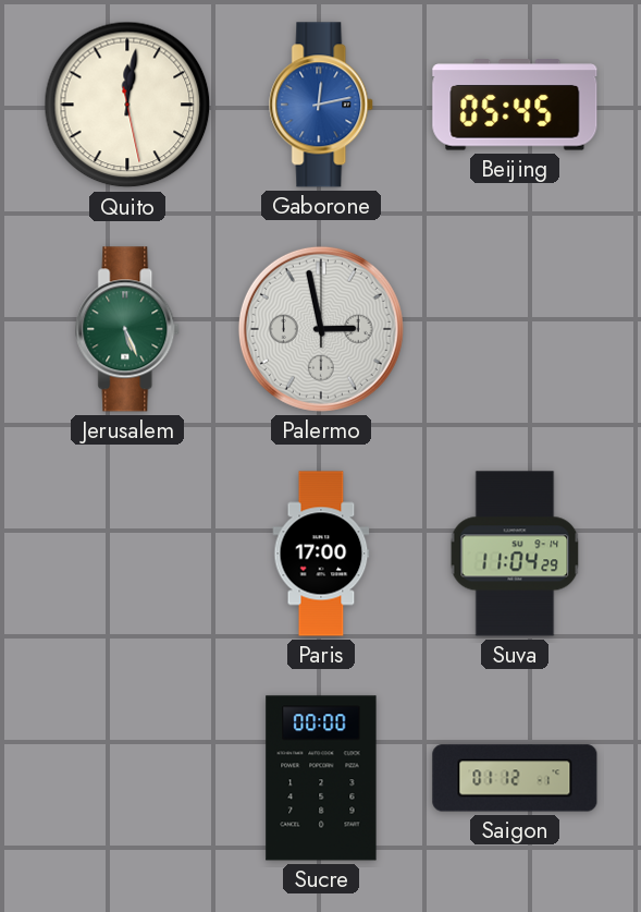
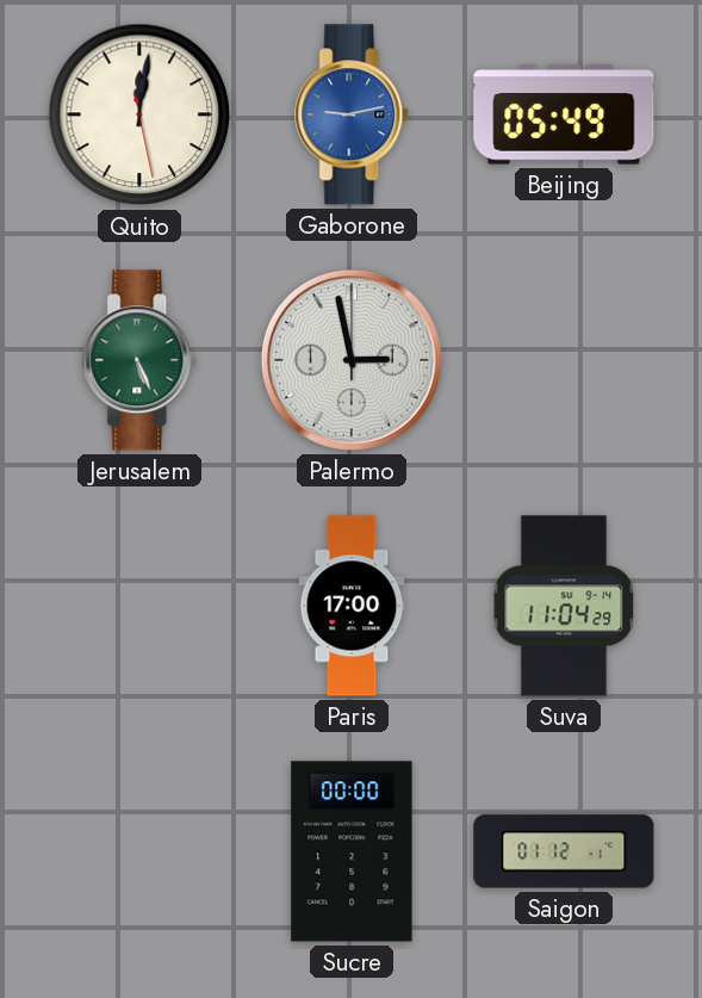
Gaborone: 12:13 -> 9:13 (353, 114)
Beijing: 05:45 -> 05:49 (564, 114)
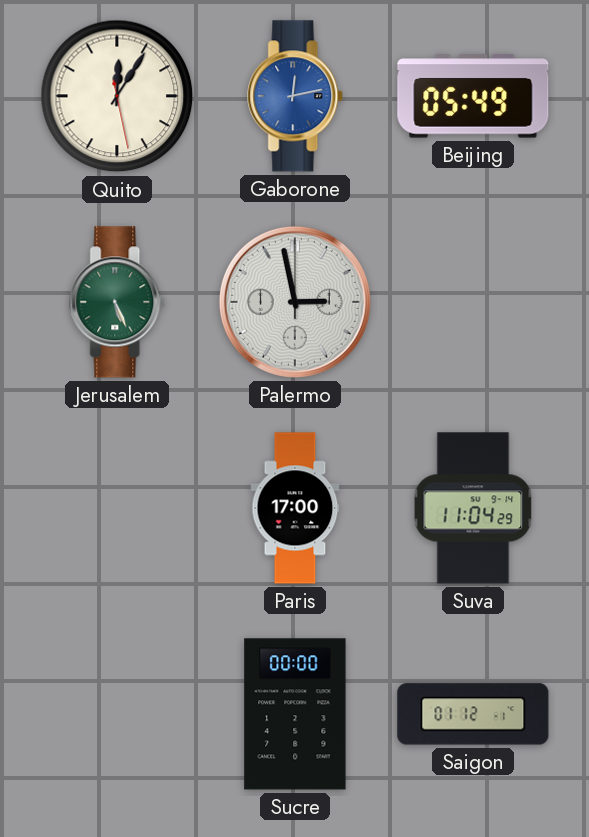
Quito: 12:01 -> 12:05 (117, 96)
Gaborone: 9:13 -> 12:13 (296, 96)
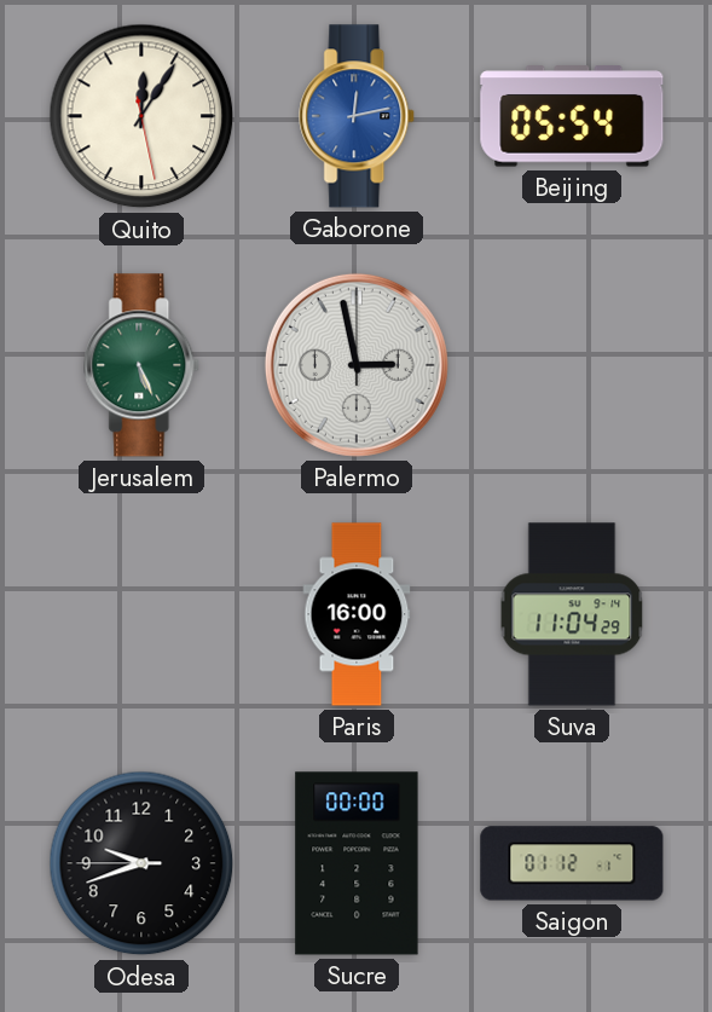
Beijing: 05:49 -> 05:54 (572, 116)
Paris: 17:00 -> 16:00 (357, 614)
Odesa: none -> 9:41 (141, 863)
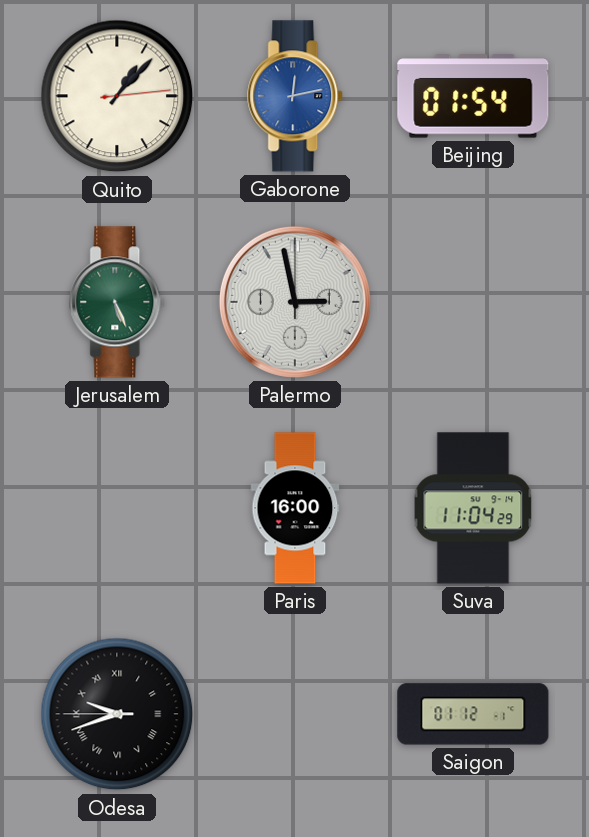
Quito: 12:05 -> 1:07 (117, 96)
Beijing: 05:54 -> 01:54 (473, 96)
Odesa numerals: Arabic -> Roman (117, 714)
Sucre: 00:00 -> none (357, 863)
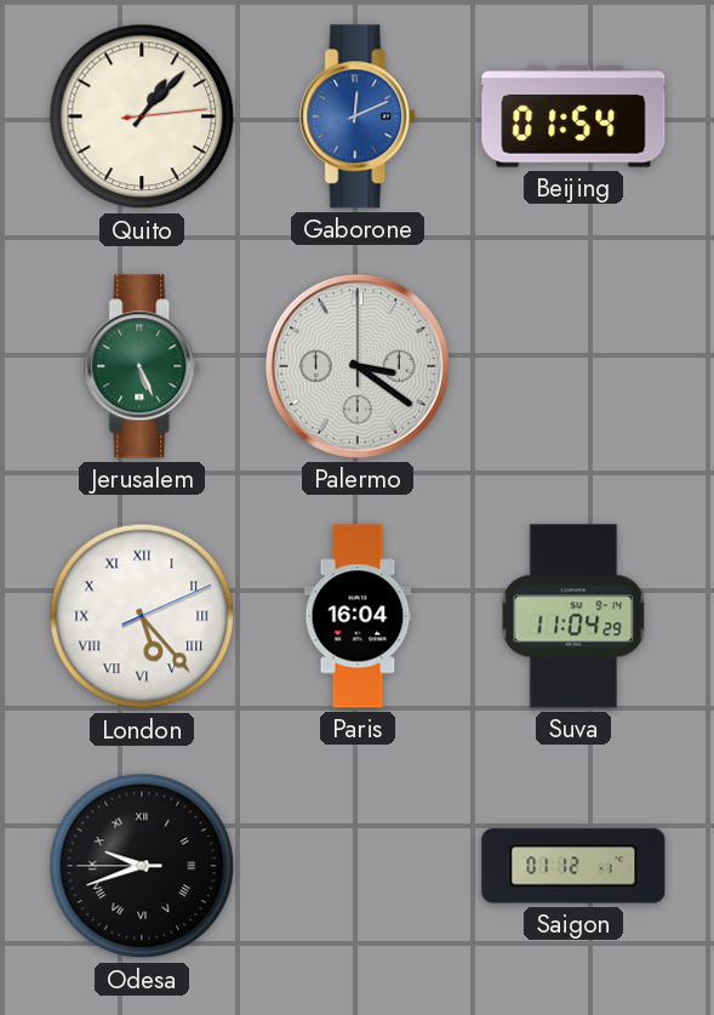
Gaborone: 12:13 -> 12:11 (359, 116)
Palermo: 2:58 -> 3:21 (358, 366)
London: none -> 5:23 (142, 616)
Paris: 16:00 -> 16:04 (358, 616)
